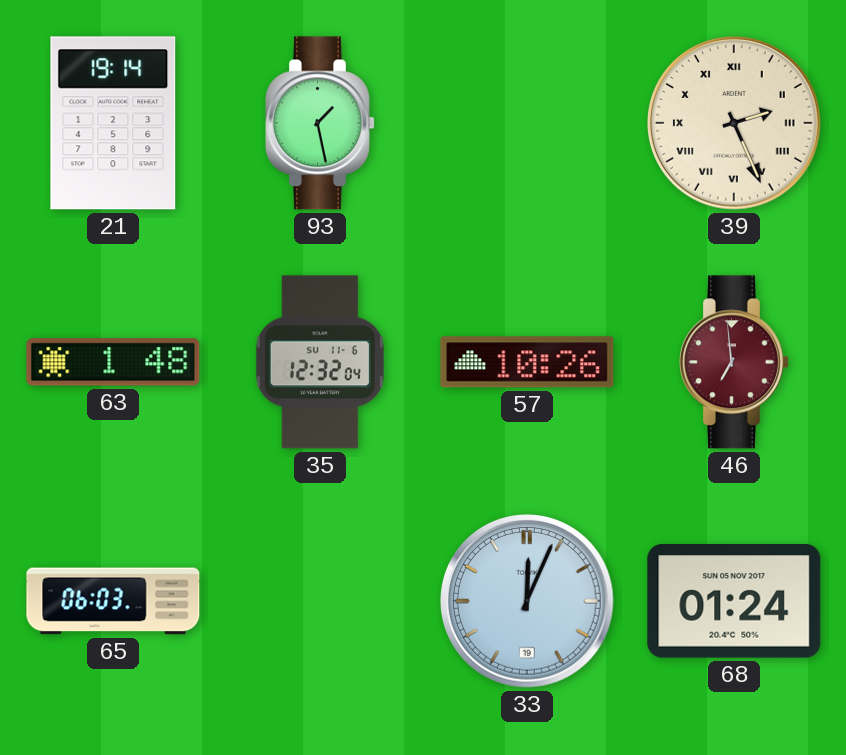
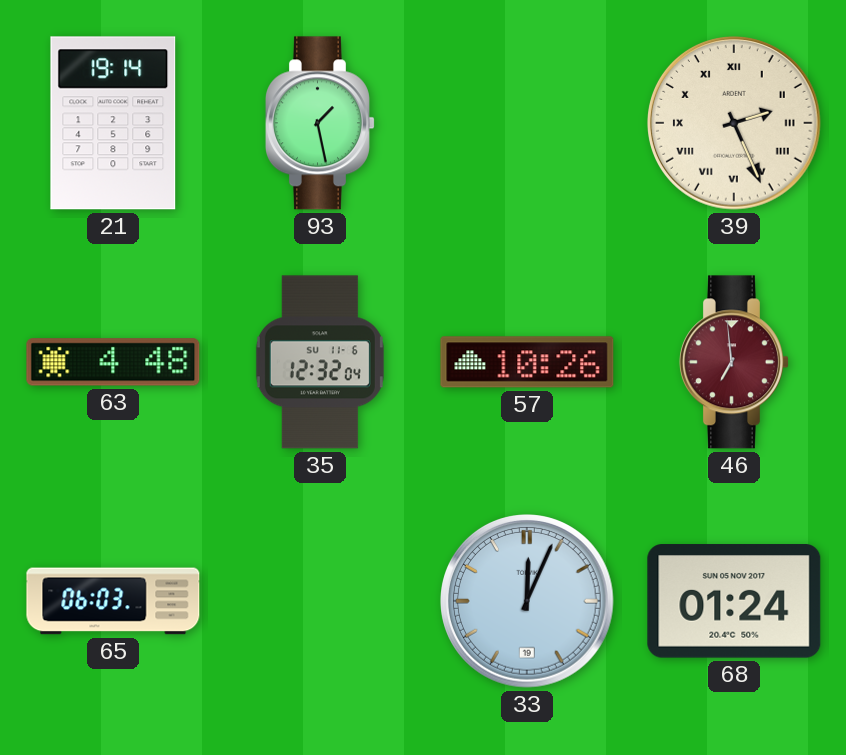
63: 1:48 -> 4:48 (113, 362)
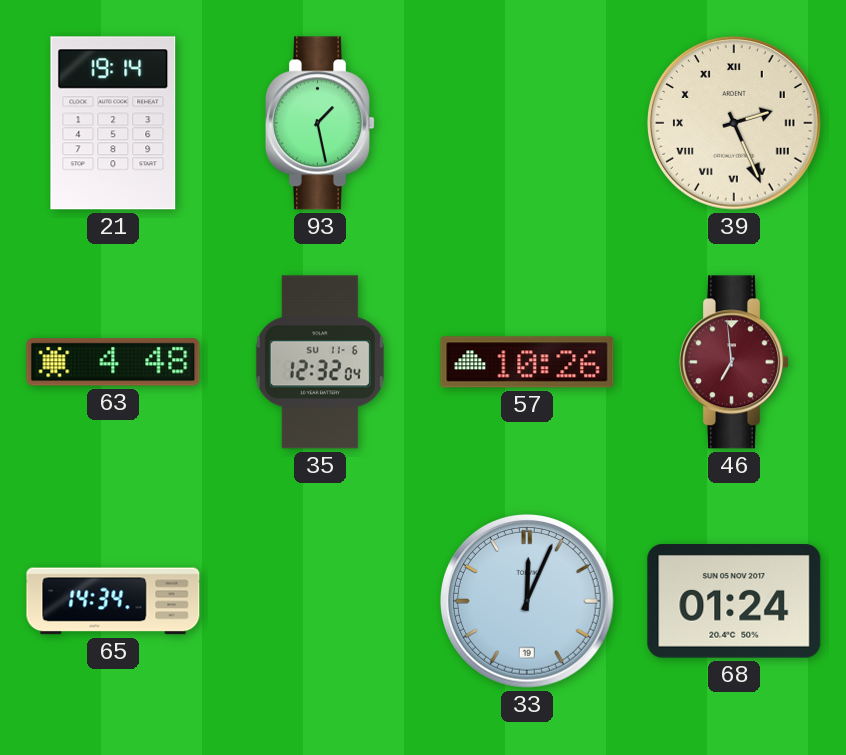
65: 06:03 -> 14:34 (113, 601)
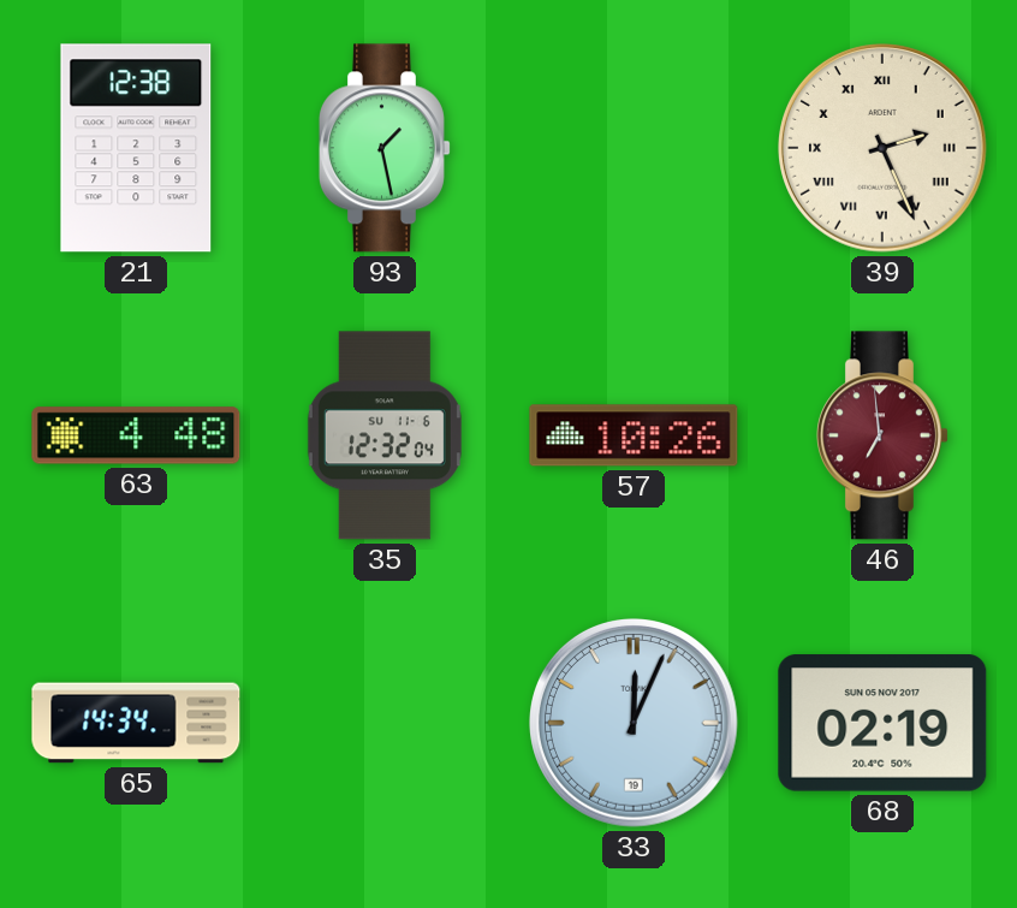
21: 19:14 -> 12:38 (136, 148)
68: 01:24 -> 02:19 (882, 723)
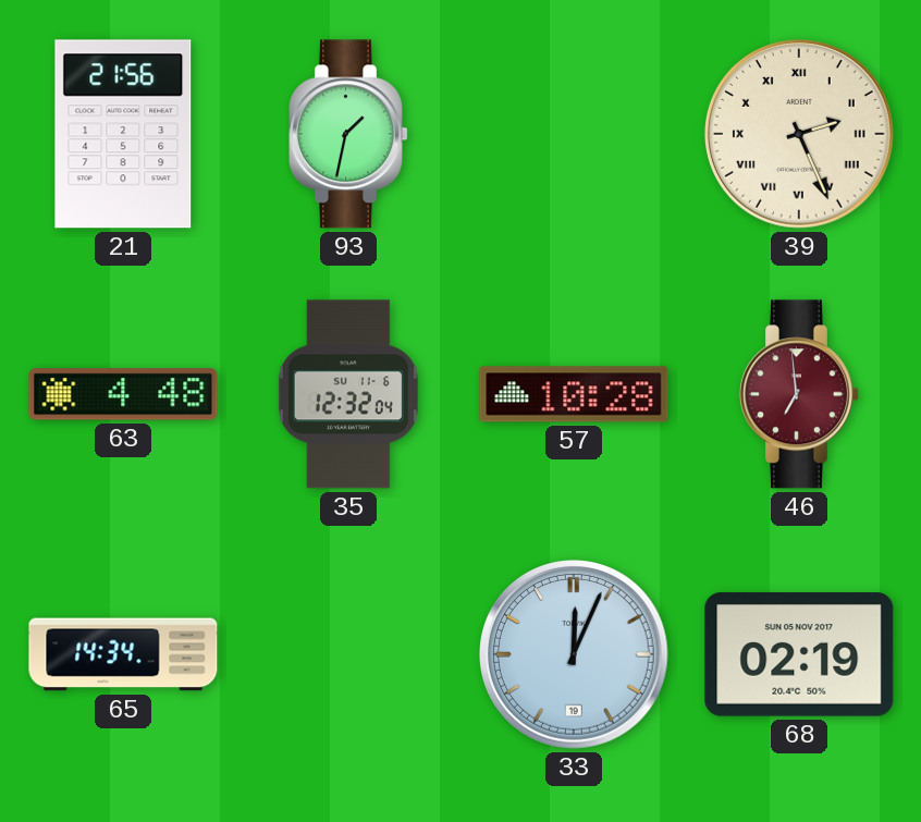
21: 12:38 -> 21:56 (123, 134)
93: 1:28 -> 1:32 (348, 134)
57: 10:26 -> 10:28 (574, 394)
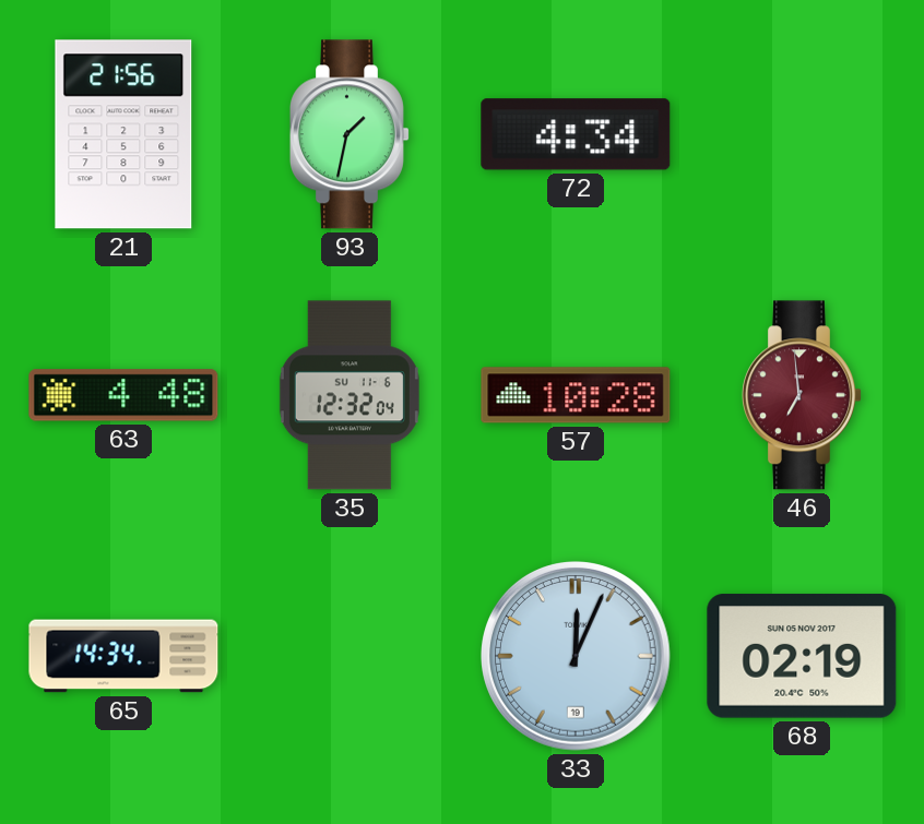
72: none -> 4:34 (576, 134)
39: 2:26 -> none (800, 135)
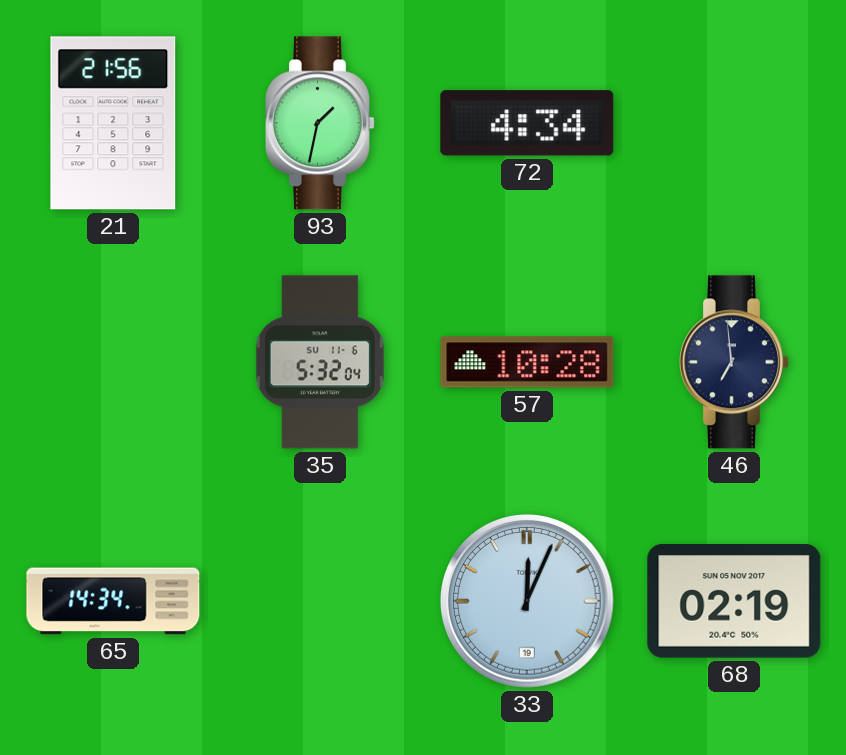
63: 4:48 -> none (123, 395)
35: 12:32 -> 5:32 (320, 362)
46 dial: burgundy -> navy (734, 362)
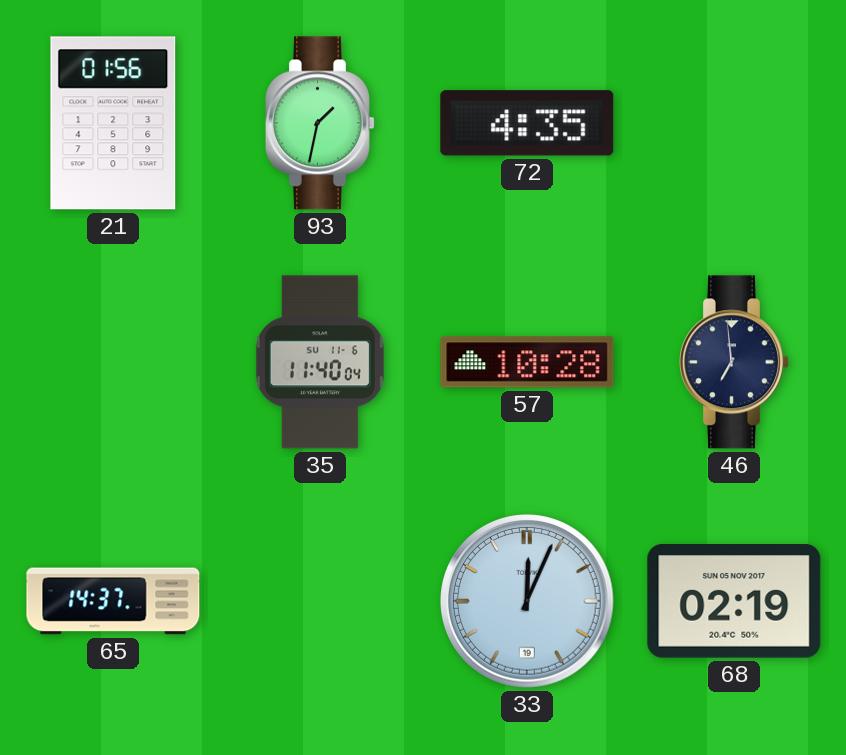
21: 21:56 -> 01:56 (113, 123)
72: 4:34 -> 4:35 (527, 123)
35: 5:32 -> 11:40 (320, 362)
65: 14:34 -> 14:37 (113, 601)
